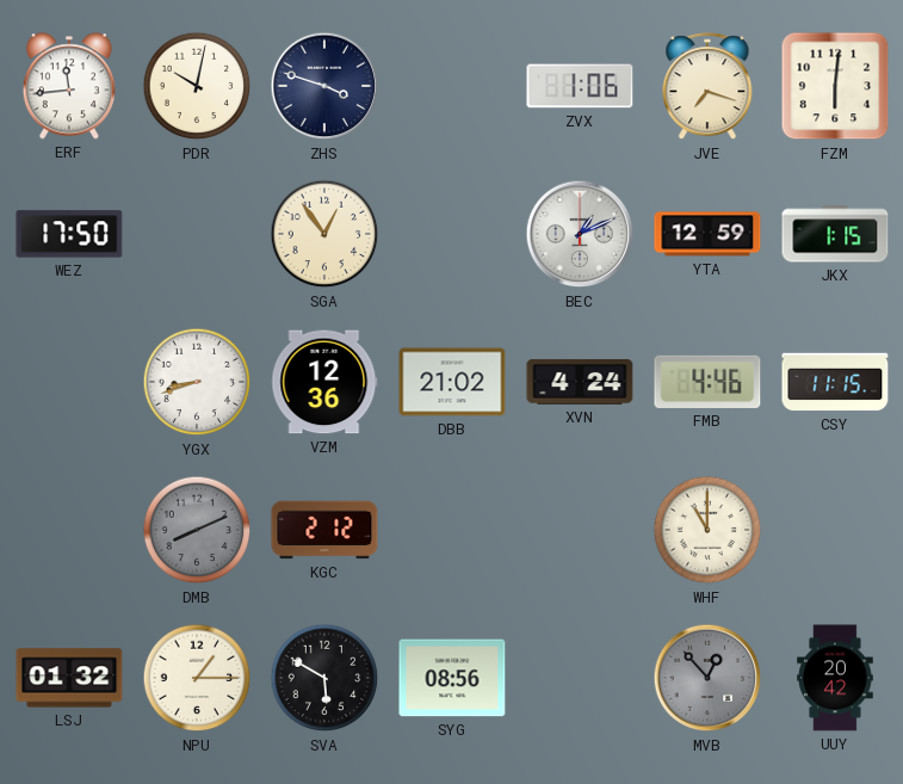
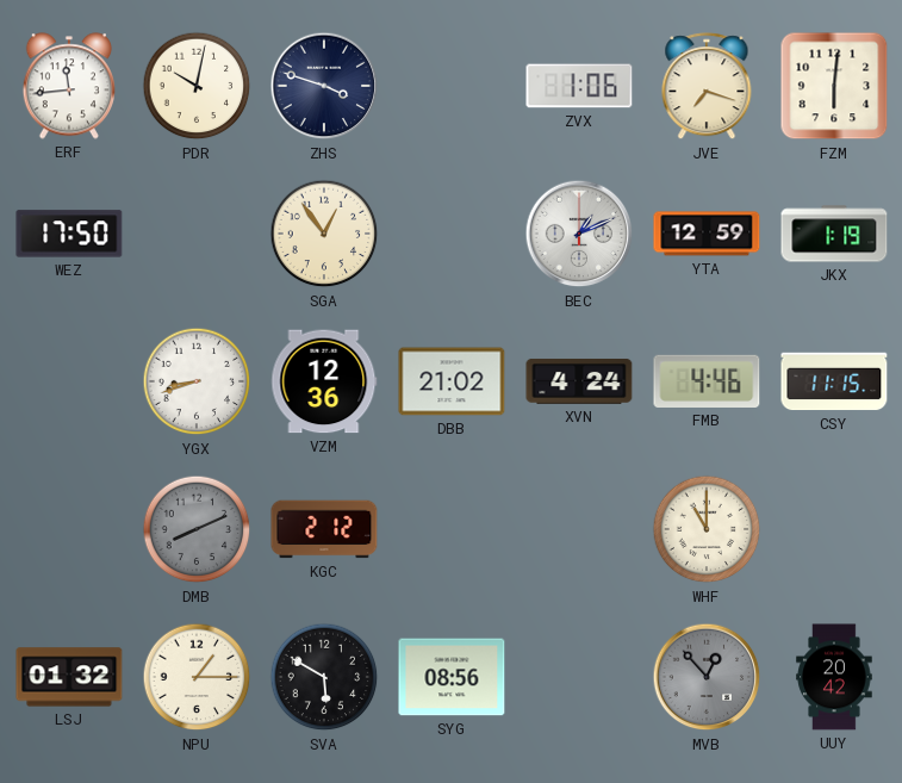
JKX: 1:15 -> 1:19 (834, 234)
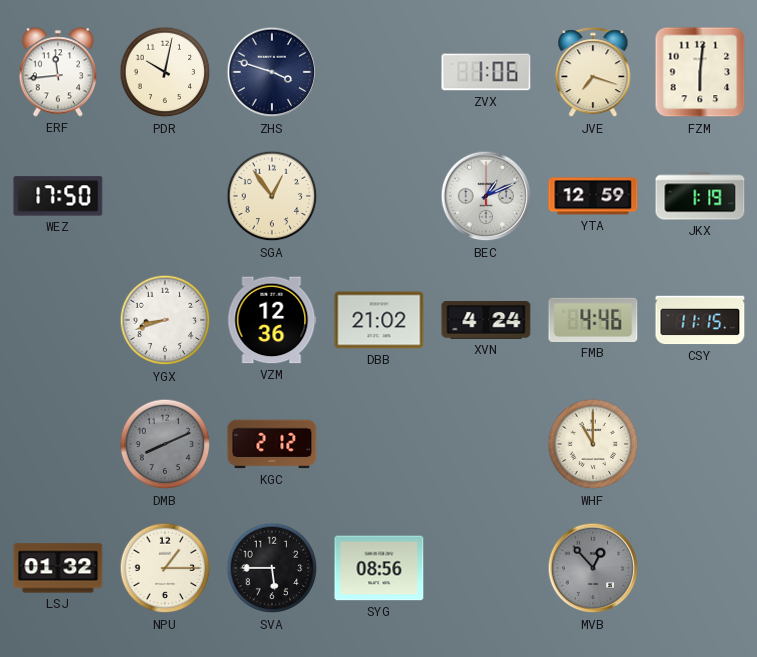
SVA: 5:50 -> 5:45 (272, 568)
UUY: 20:42 -> none (834, 677)
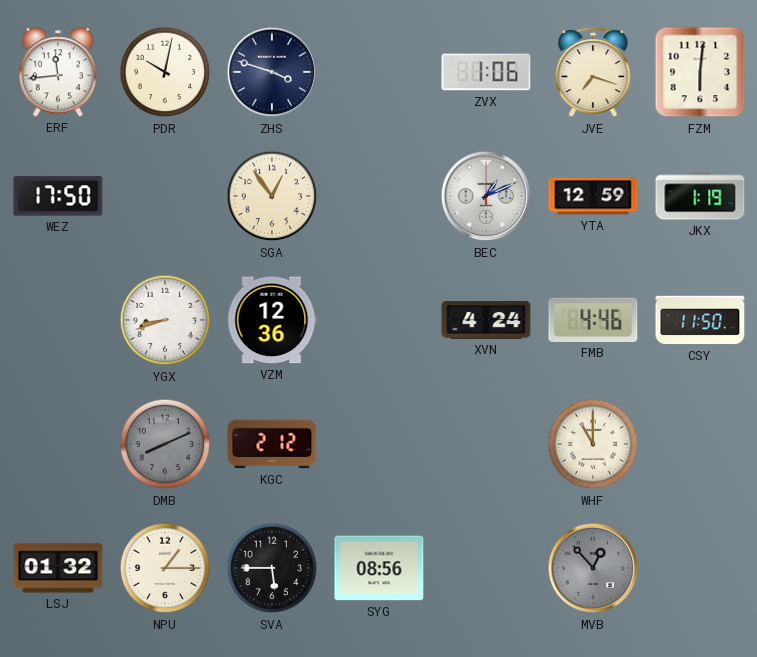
DBB: 21:02 -> none (379, 320)
CSY: 11:15 -> 11:50 (700, 320)
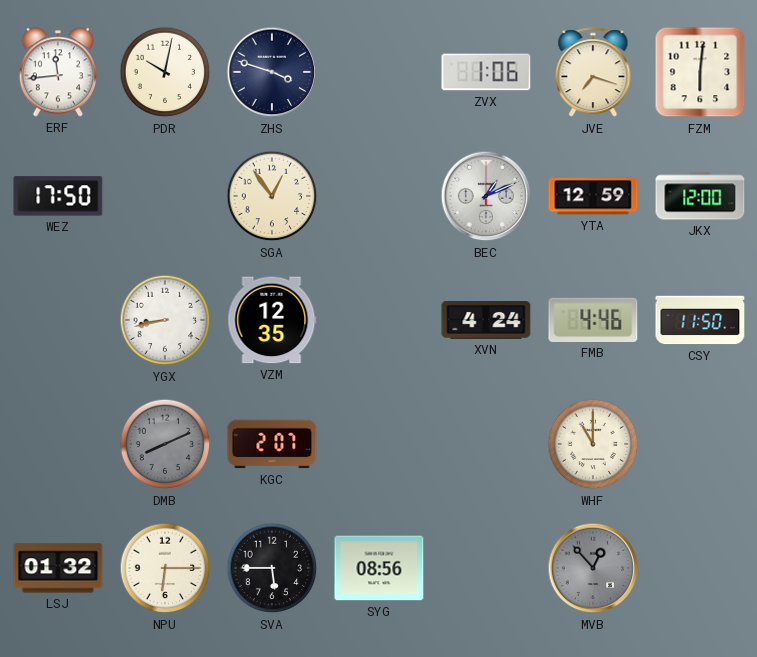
JKX: 1:19 -> 12:00 (700, 196)
YGX: 8:42 -> 8:43 (165, 320)
VZM: 12:36 -> 12:35 (272, 320)
KGC: 2:12 -> 2:07 (272, 444)
NPU: 1:15 -> 6:15 (165, 568)
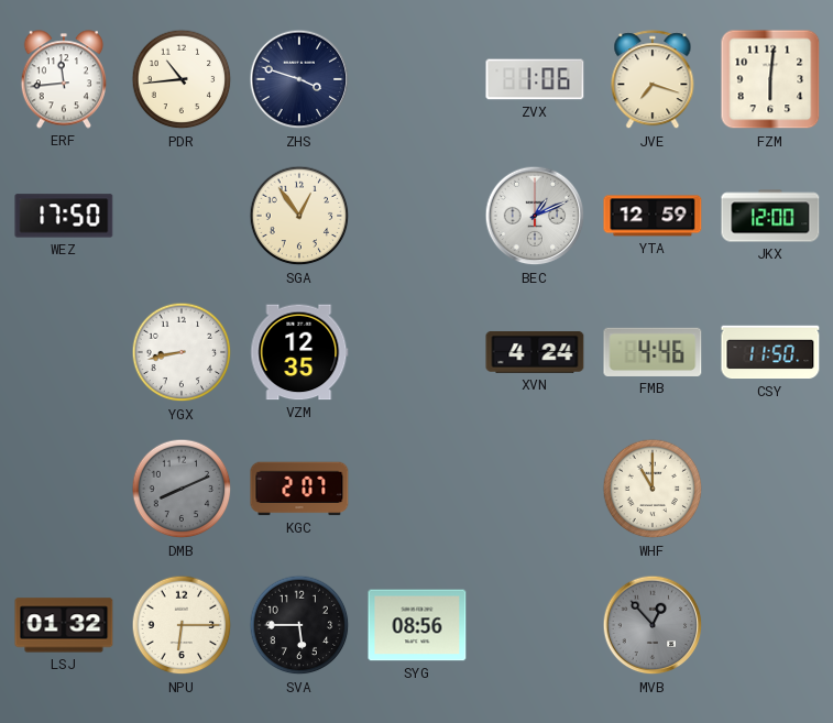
PDR: 10:02 -> 10:44 (182, 79)
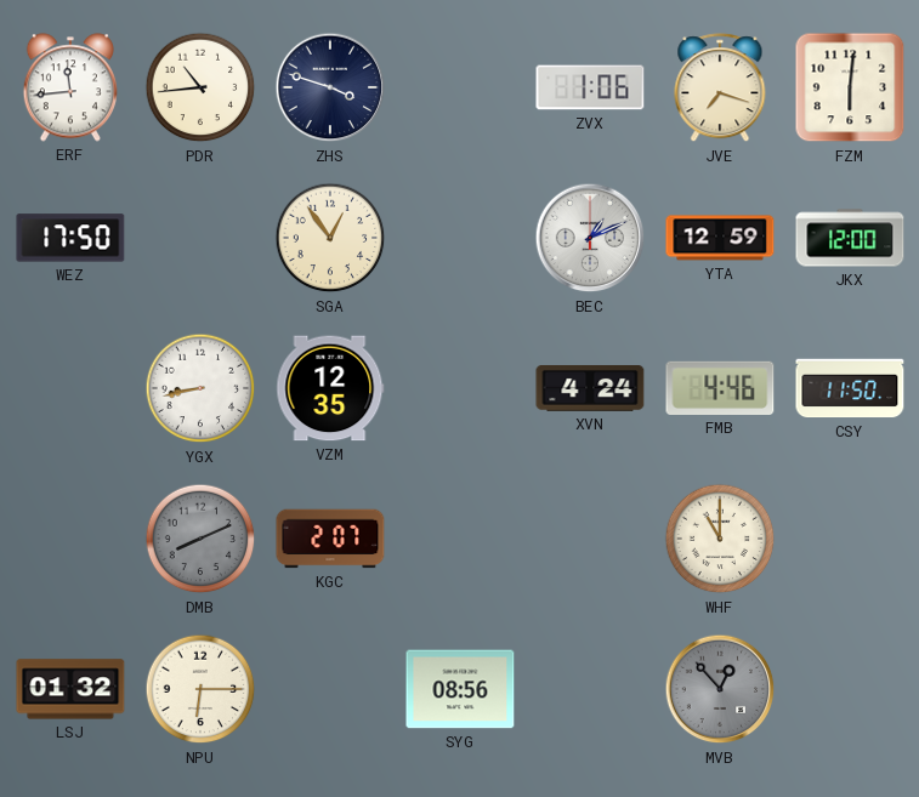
SVA: 5:45 -> none (299, 625)
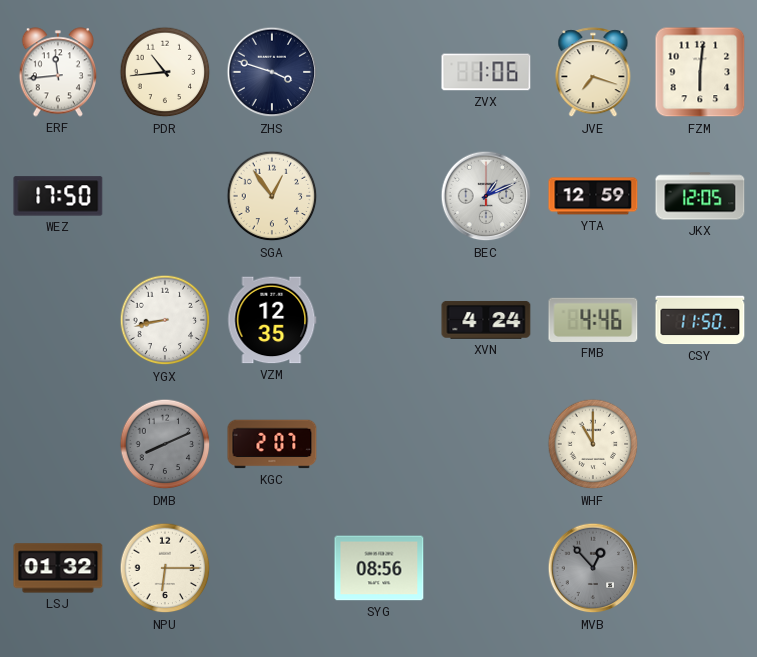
JKX: 12:00 -> 12:05 (700, 196)
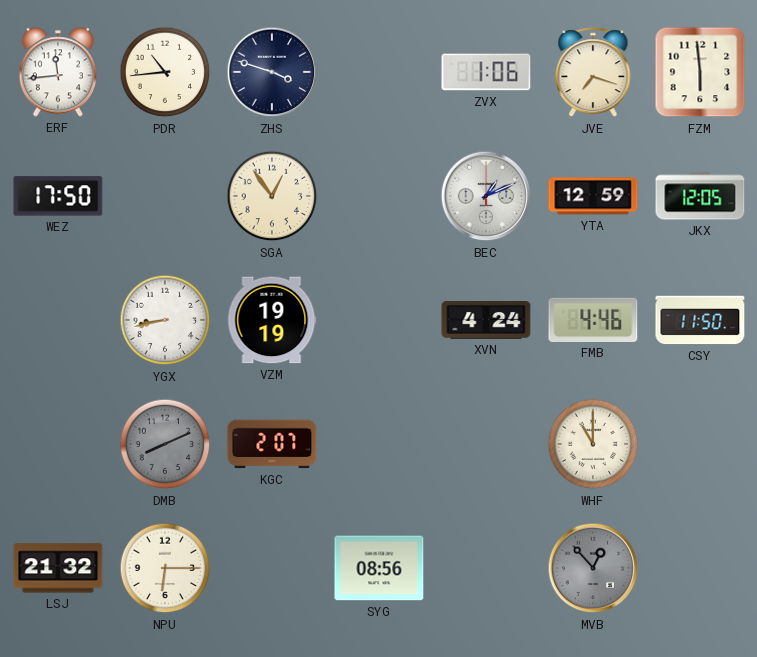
FZM: 6:01 -> 5:59 (700, 72)
VZM: 12:35 -> 19:19 (272, 320)
LSJ: 01:32 -> 21:32 (58, 568)
